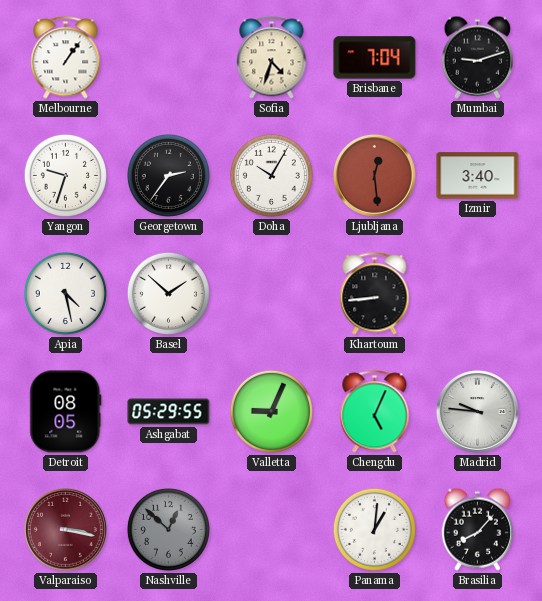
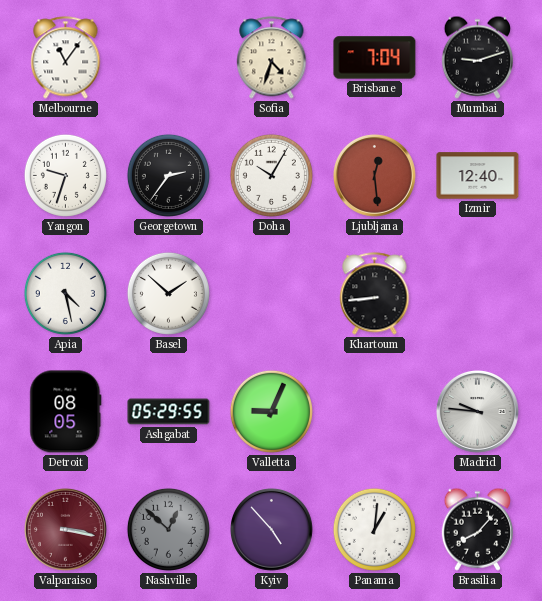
Melbourne: 1:06 -> 11:06 (66, 58)
Izmir: 3:40 -> 12:40 (478, 176)
Chengdu: 5:04 -> none (375, 412)
Kyiv: none -> 4:53 (271, 529)
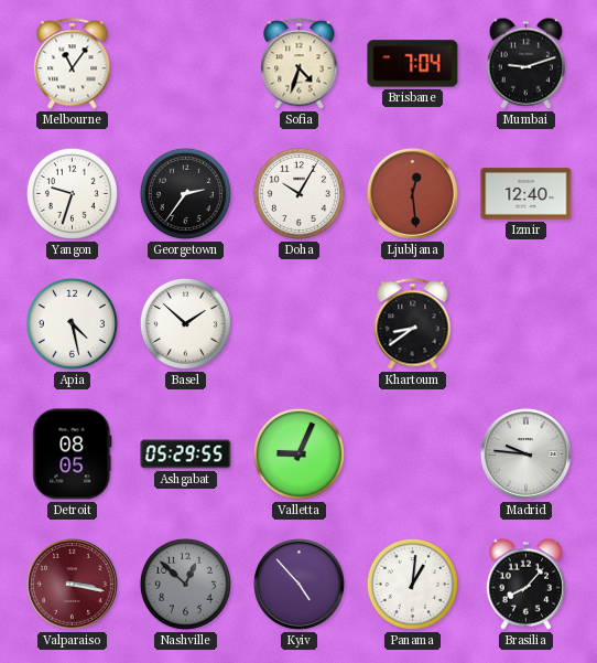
Khartoum: 8:44 -> 8:39 (413, 324)
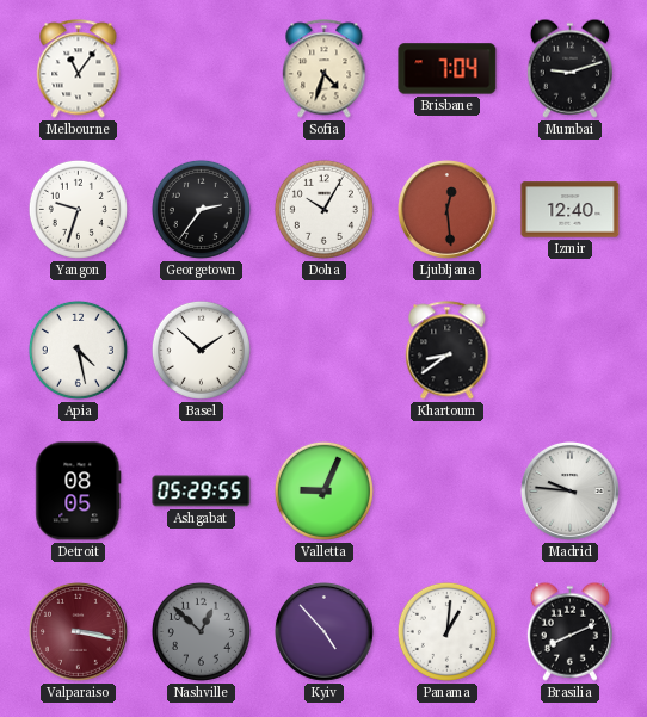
Brasilia: 8:07 -> 8:11 (569, 631)
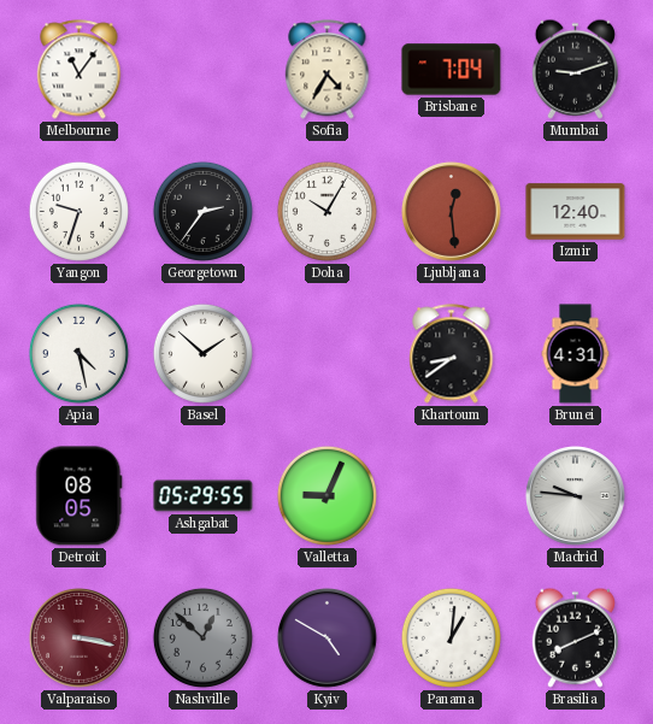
Sofia: 4:33 -> 4:35 (328, 70)
Brunei: none -> 4:31 (576, 354)
Kyiv: 4:53 -> 4:50 (326, 637)
